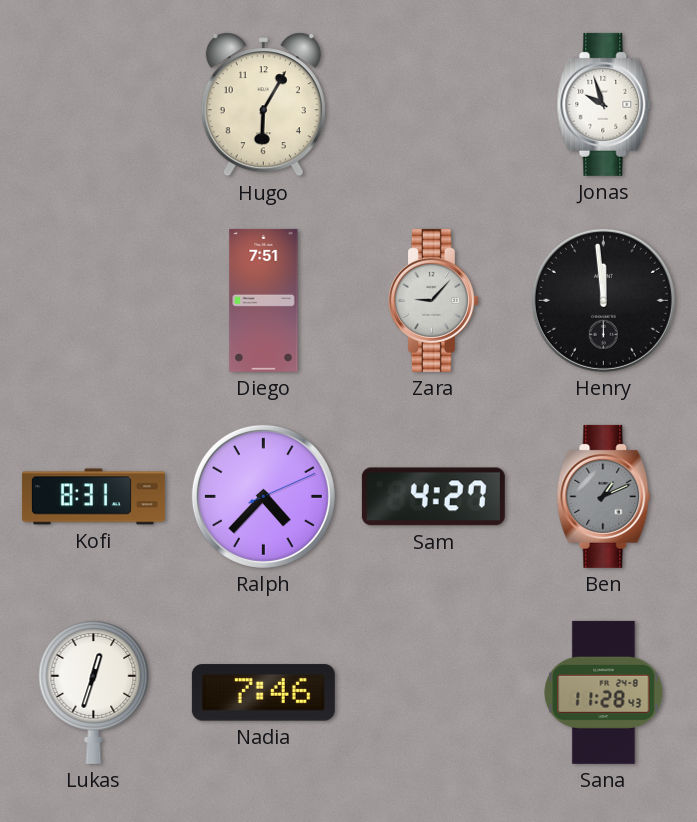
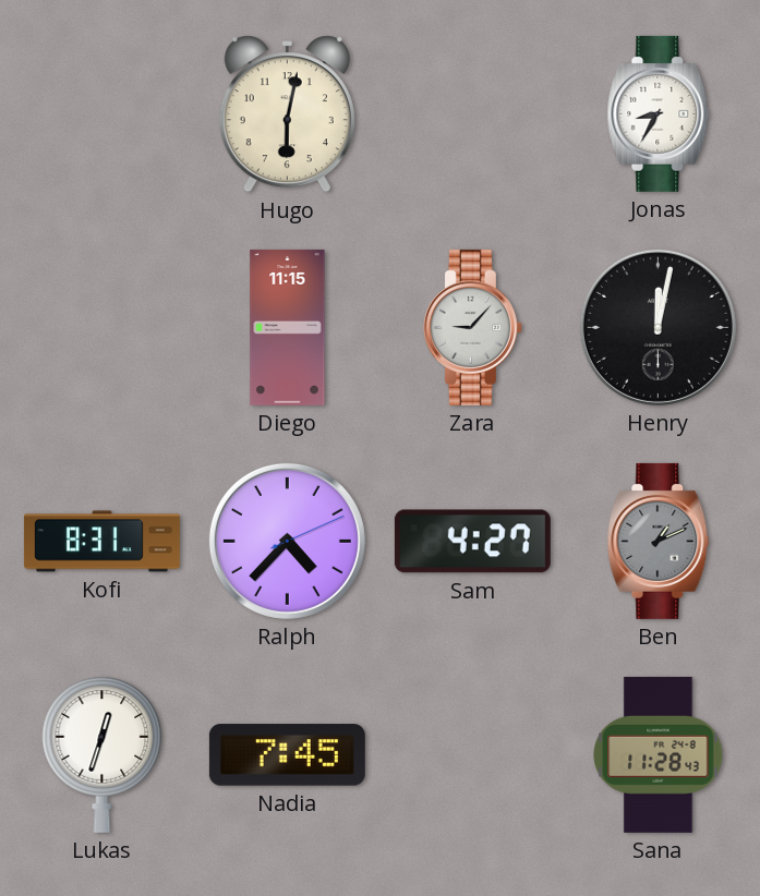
Hugo: 6:05 -> 6:02 (287, 114)
Jonas: 9:57 -> 8:35 (659, 113)
Diego: 7:51 -> 11:15 (288, 327)
Henry: 11:59 -> 12:02 (658, 327)
Nadia: 7:46 -> 7:45 (287, 755)
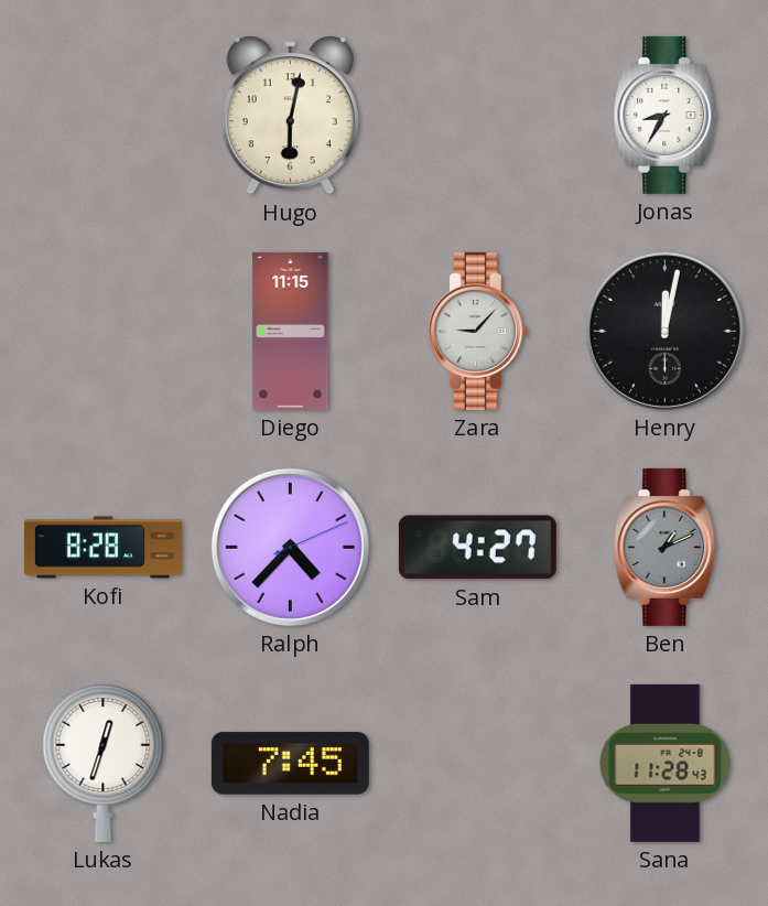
Kofi: 8:31 -> 8:28 (102, 548)
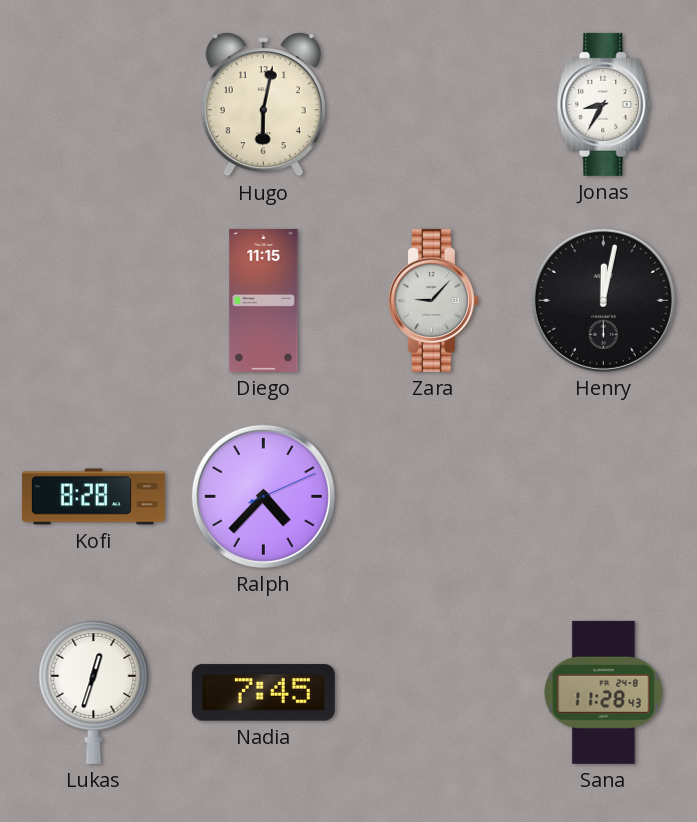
Sam: 4:27 -> none (477, 548)
Ben: 1:11 -> none (666, 547)
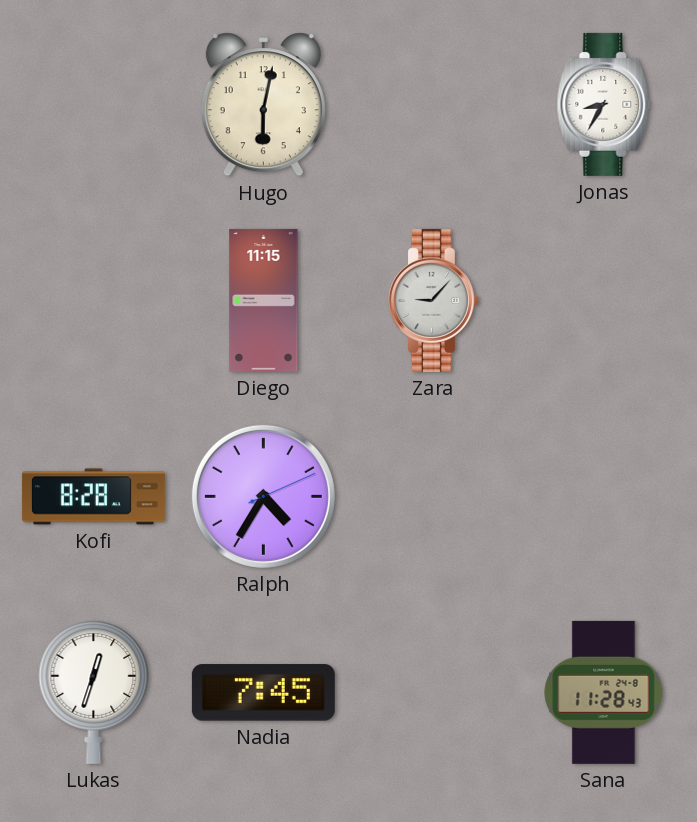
Henry: 12:02 -> none (603, 300)
Ralph: 4:37 -> 4:35 (263, 496)
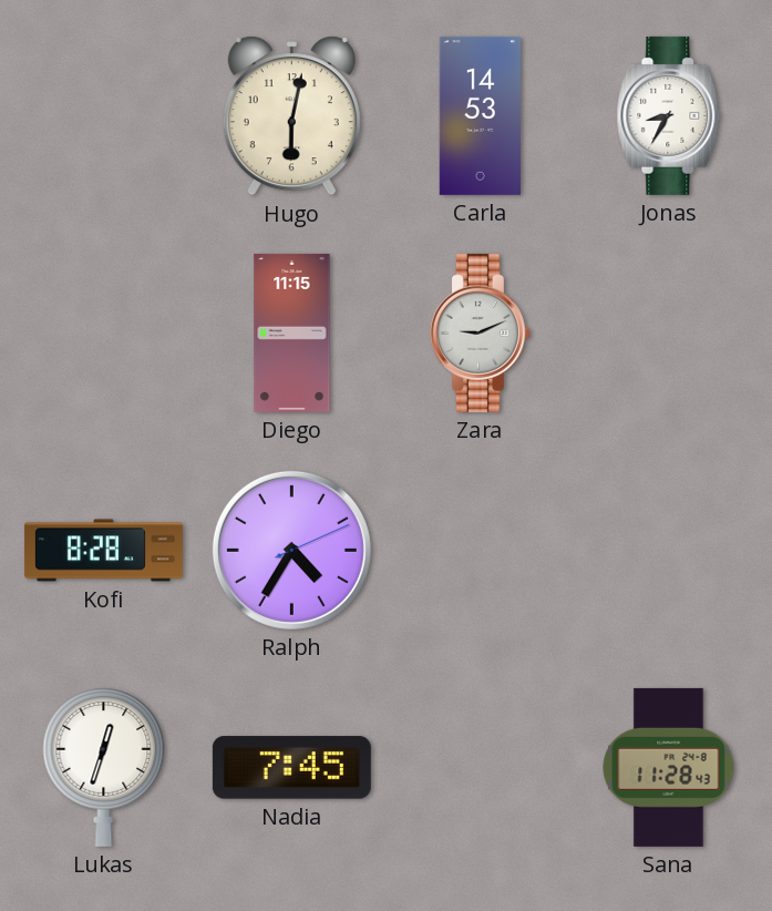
Carla: none -> 14:53 (481, 115)
Zara: 9:07 -> 9:11 (480, 332)
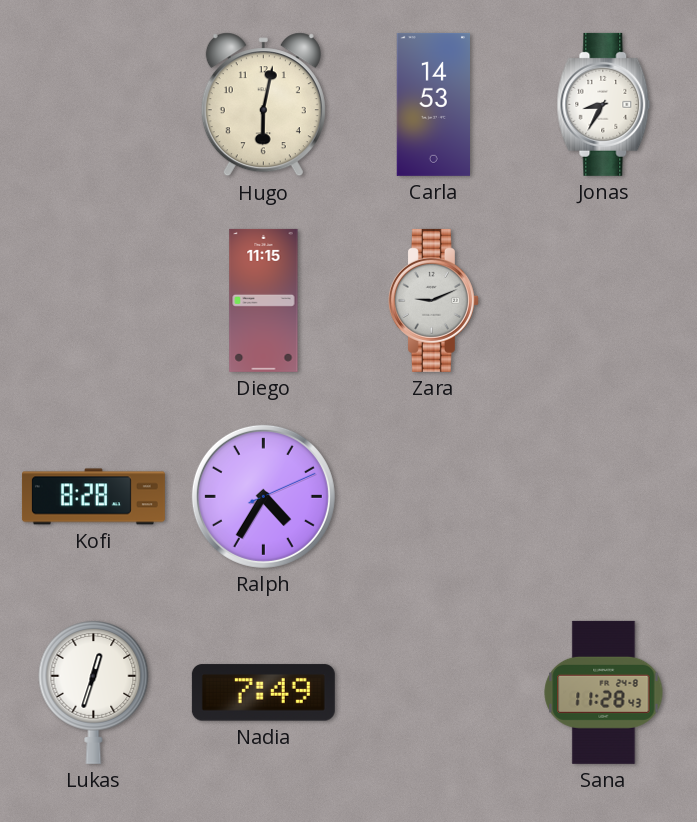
Nadia: 7:45 -> 7:49 (263, 693)
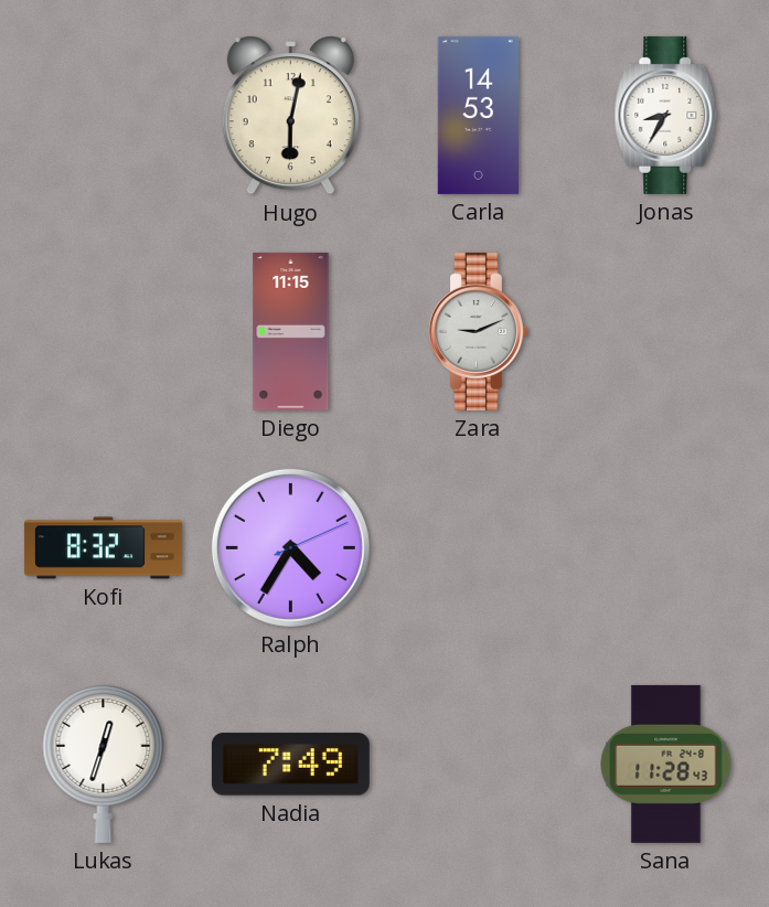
Kofi: 8:28 -> 8:32 (103, 548)
